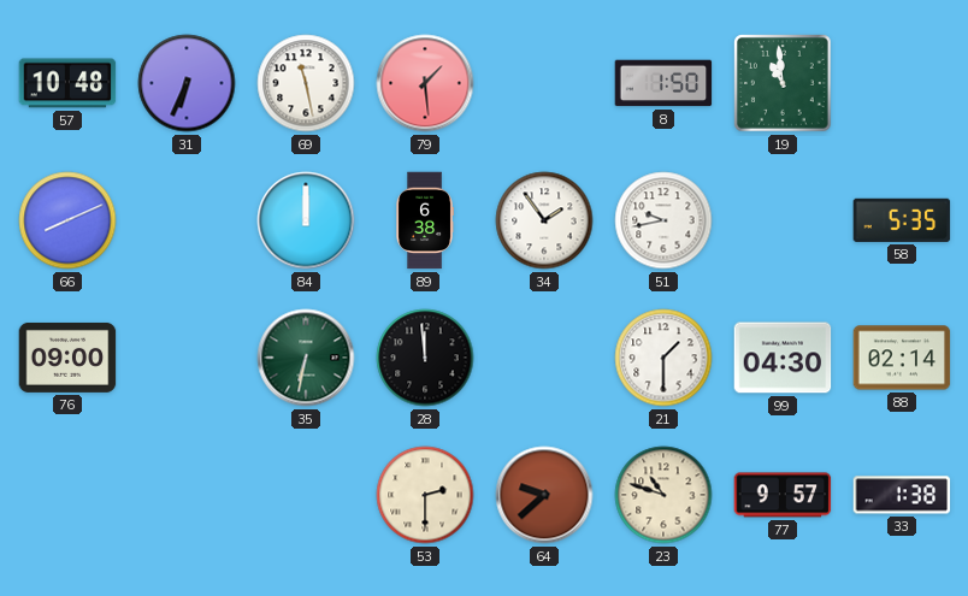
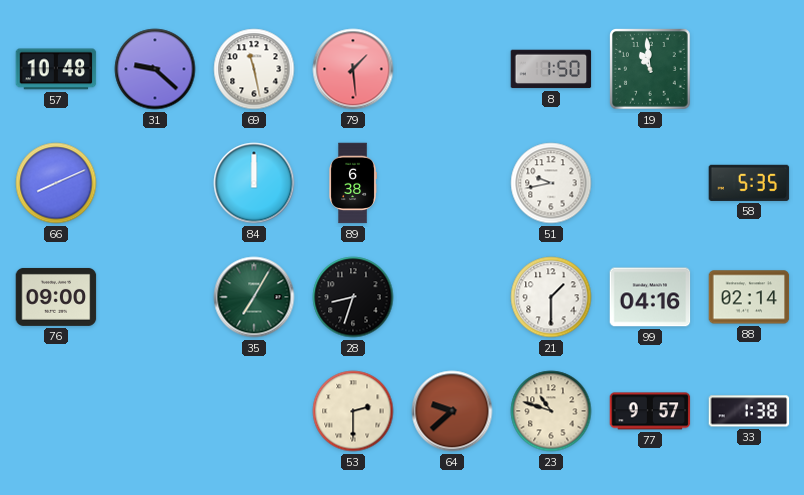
31: 6:34 -> 9:22 (155, 69)
34: 1:54 -> none (544, 220)
35: 6:32 -> 7:05 (254, 297)
28: 11:59 -> 8:33 (353, 297)
99: 04:30 -> 04:16 (650, 297)
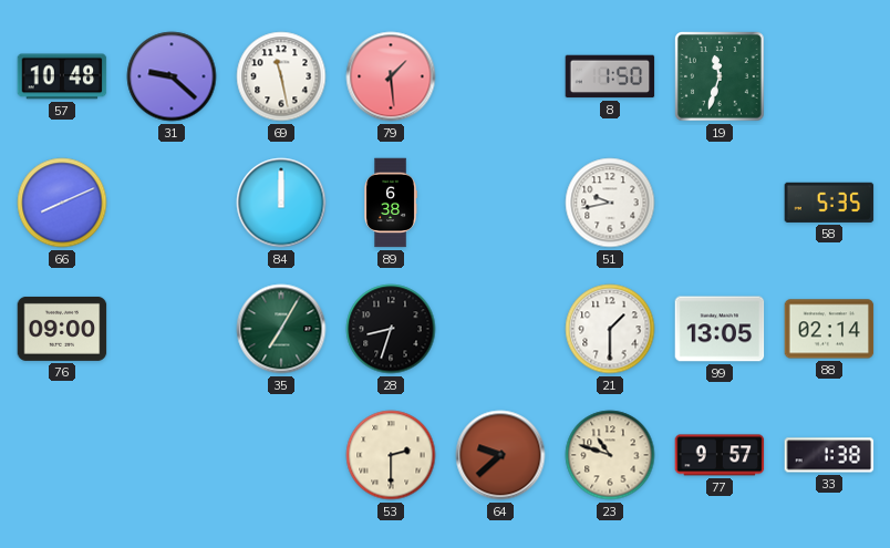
19: 10:59 -> 11:33 (721, 77)
99: 04:16 -> 13:05 (720, 329)
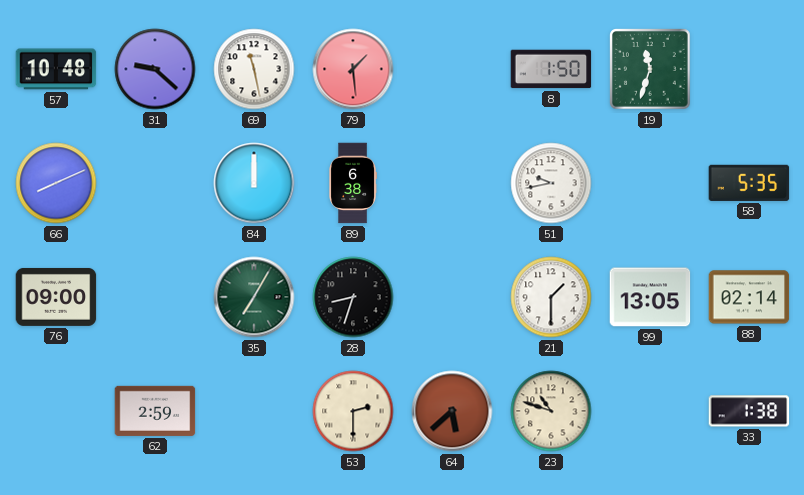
62: none -> 2:59 (155, 411)
64: 9:38 -> 5:38 (452, 411)
77: 9:57 -> none (720, 455)
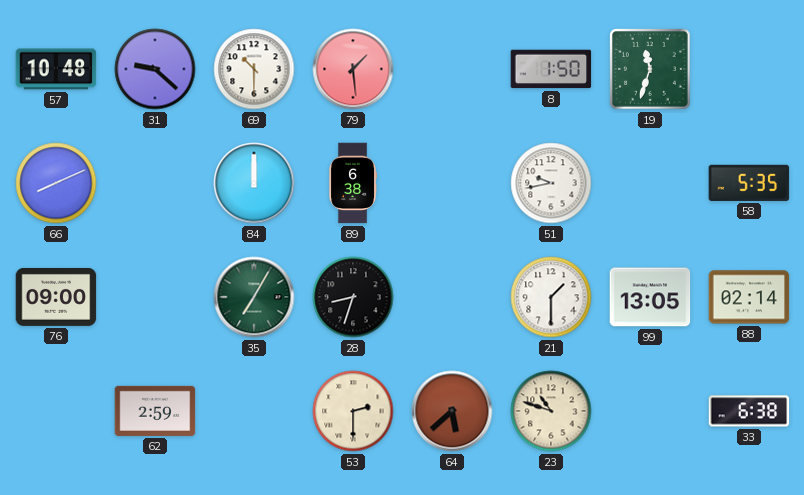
69: 11:28 -> 10:30 (254, 69)
33: 1:38 -> 6:38 (749, 411)
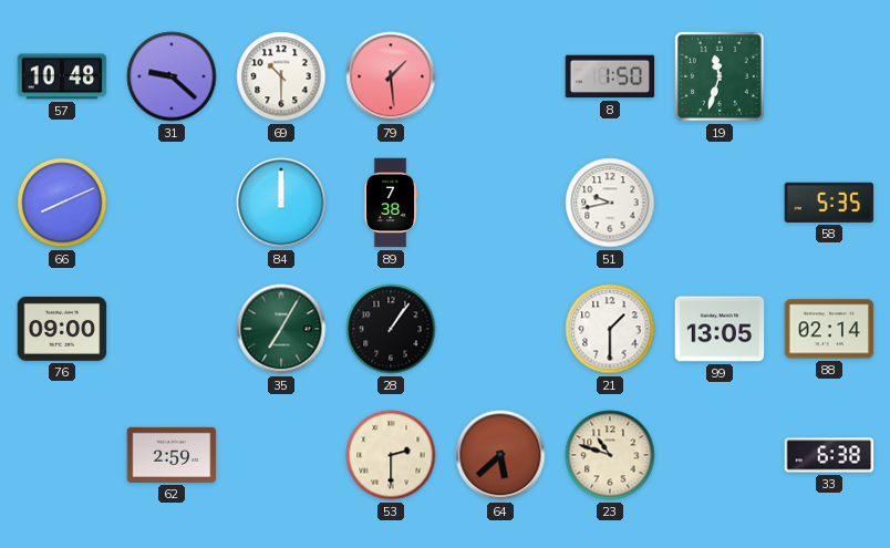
89: 6:38 -> 7:38 (391, 203)
28: 8:33 -> 1:06 (391, 329)
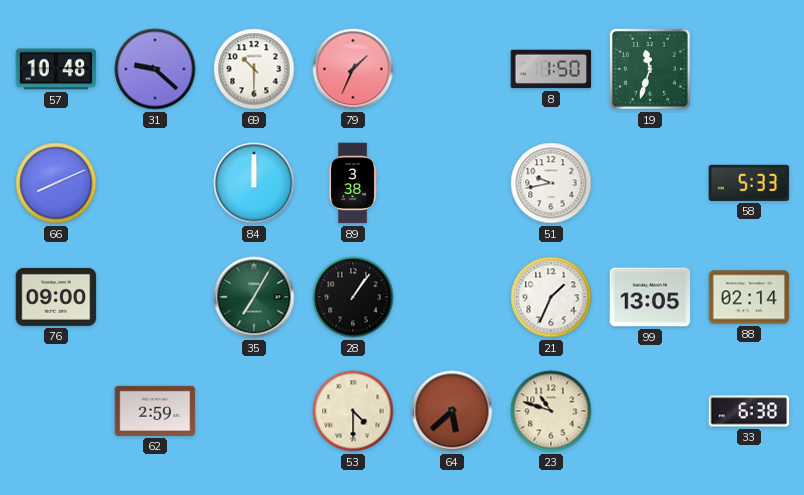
79: 1:29 -> 1:34 (353, 69)
89: 7:38 -> 3:38 (353, 183)
58: 5:35 -> 5:33 (749, 183)
21: 1:30 -> 1:34 (551, 297)
53: 2:30 -> 4:30 (353, 411)
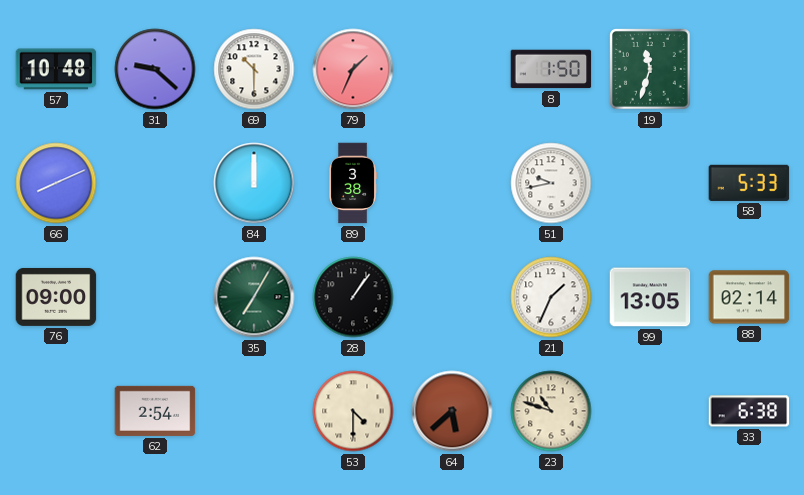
62: 2:59 -> 2:54 (155, 411)
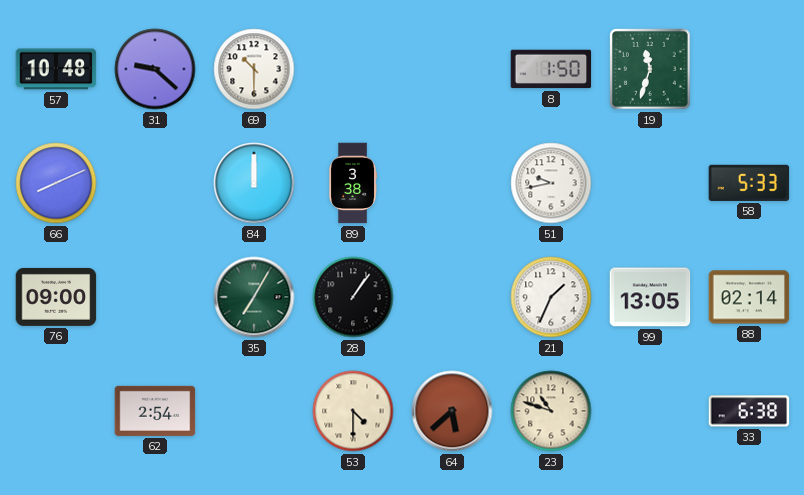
79: 1:34 -> none (353, 69)
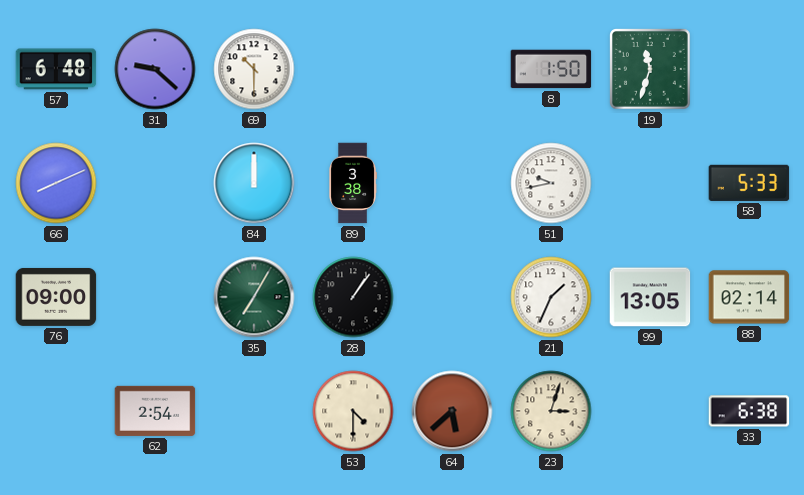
57: 10:48 -> 6:48 (56, 69)
23: 10:48 -> 3:03 (551, 411)
